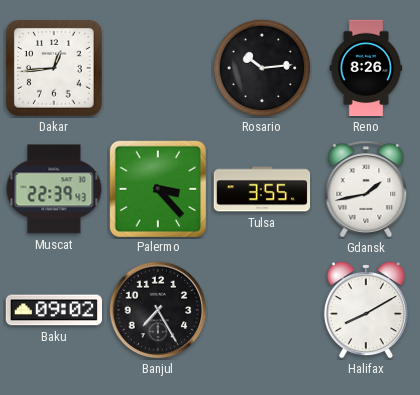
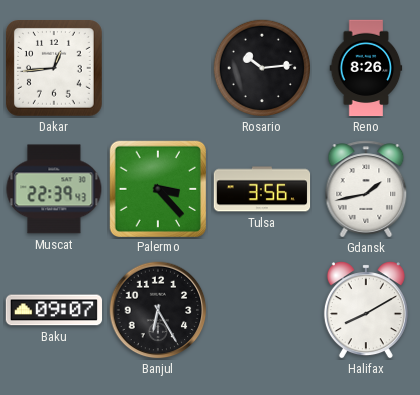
Tulsa: 3:55 -> 3:56 (262, 189)
Baku: 09:02 -> 09:07 (53, 310)
Banjul: 7:25 -> 6:25 (158, 310)
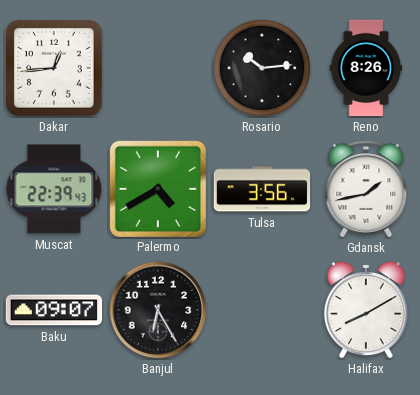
Palermo: 3:23 -> 4:40 (157, 188)
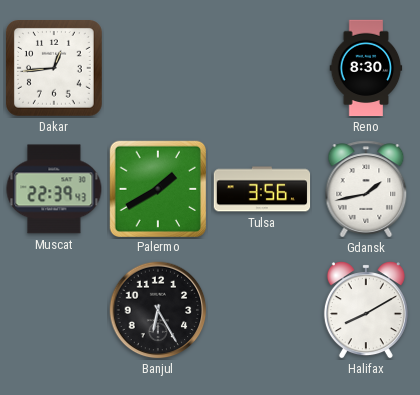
Rosario: 10:14 -> none (261, 67)
Reno: 8:26 -> 8:30 (366, 68)
Palermo: 4:40 -> 1:40 (157, 188)
Baku: 09:07 -> none (53, 310)
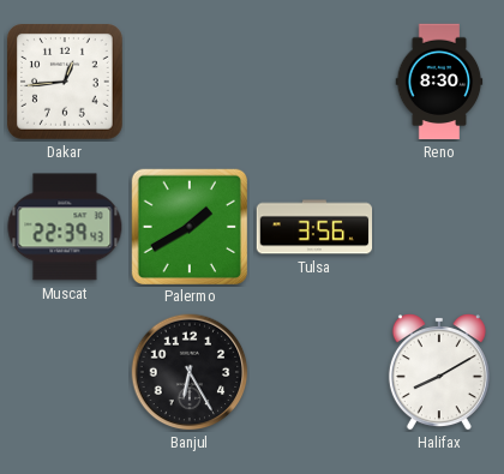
Gdansk: 1:43 -> none (366, 189)
